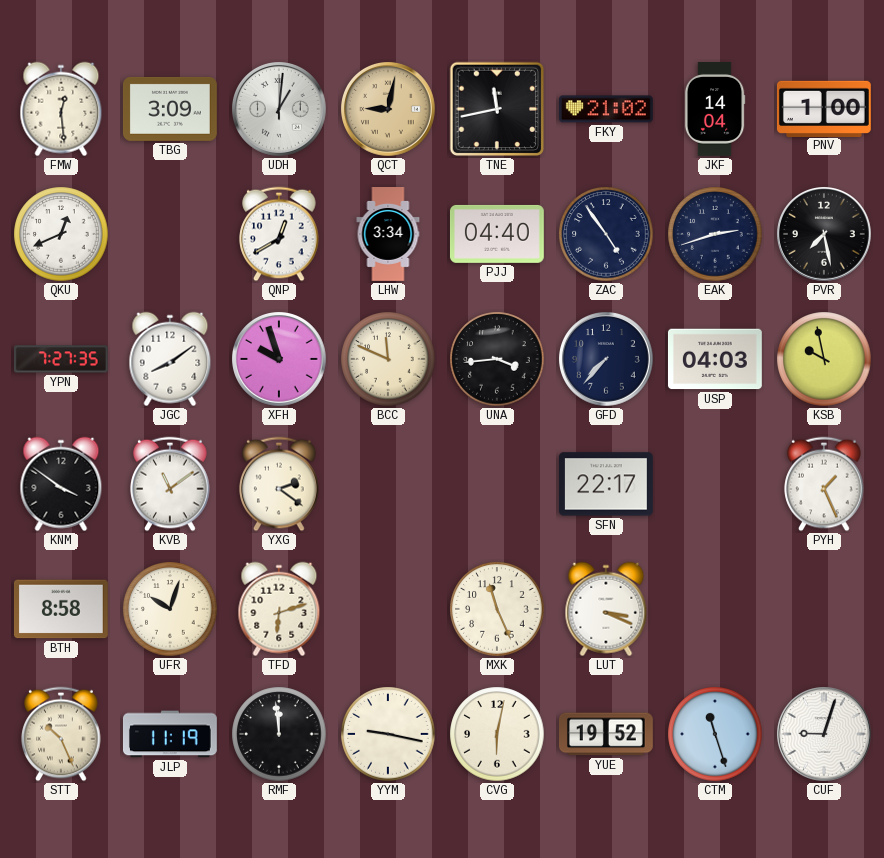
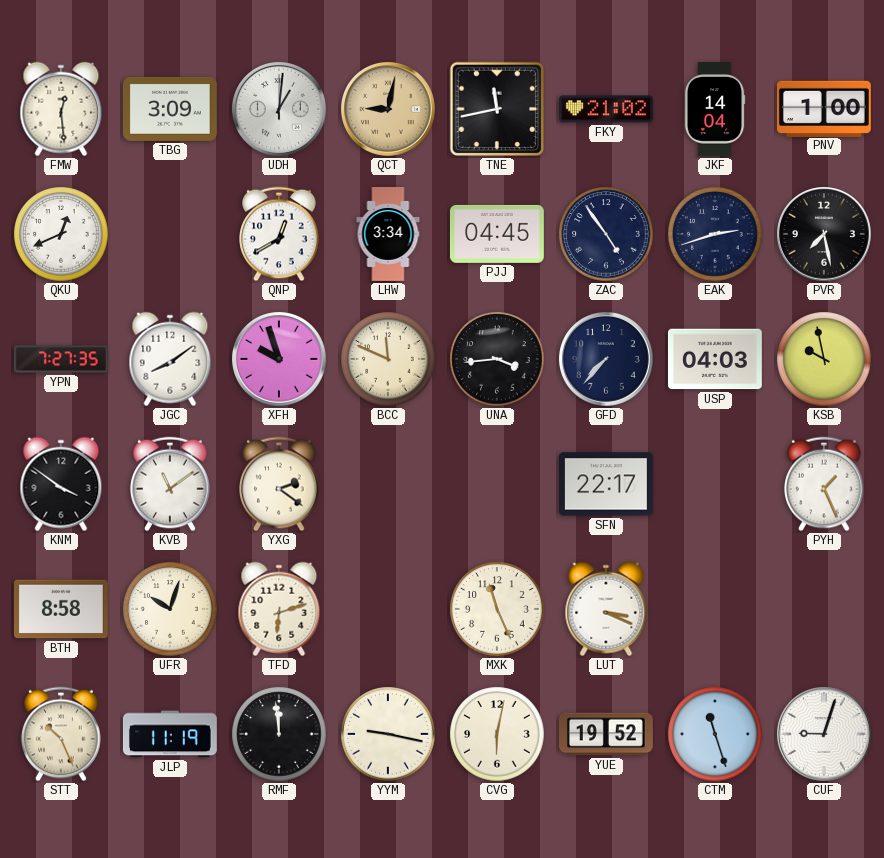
PJJ: 04:40 -> 04:45 (497, 234)
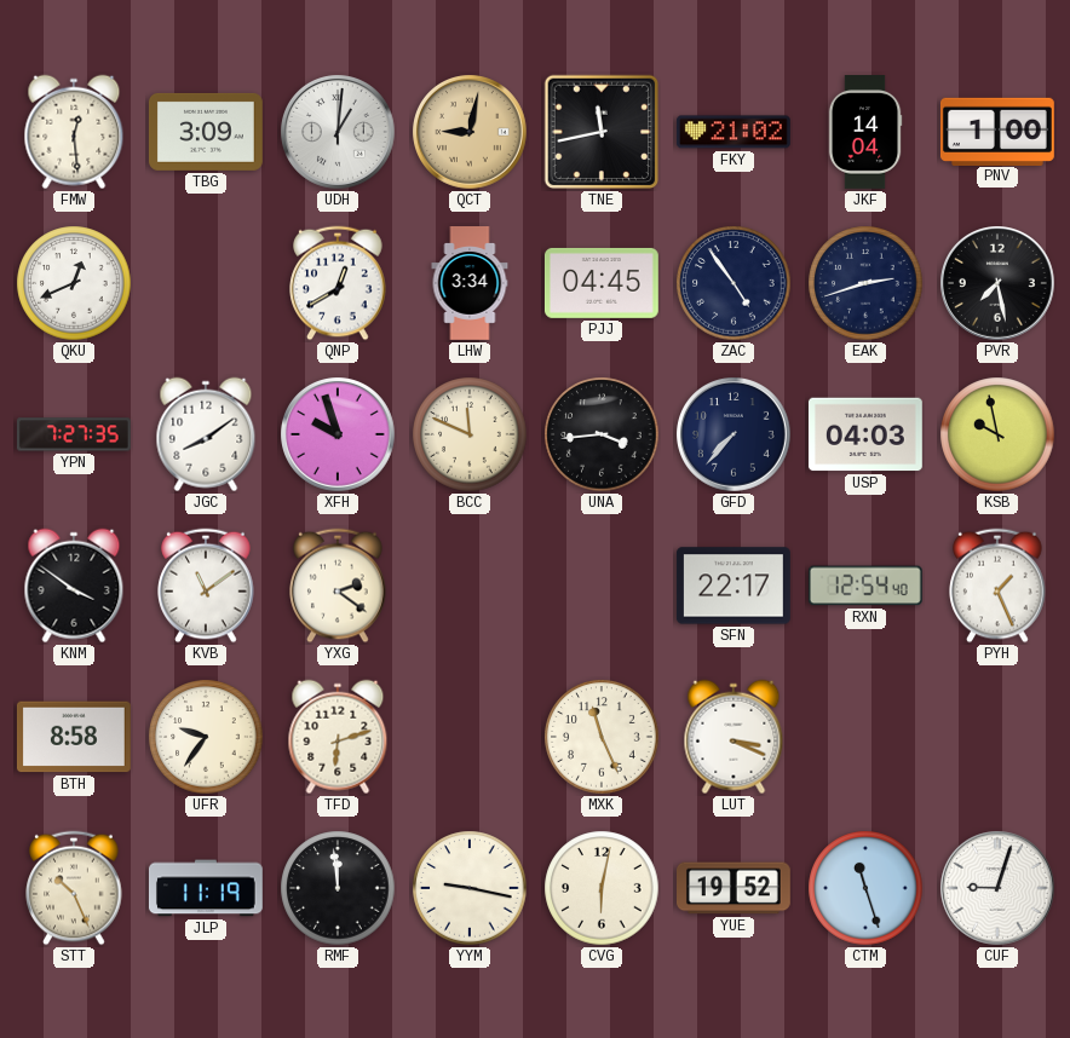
RXN: none -> 12:54 (865, 586)
UFR: 10:03 -> 9:36 (206, 737)
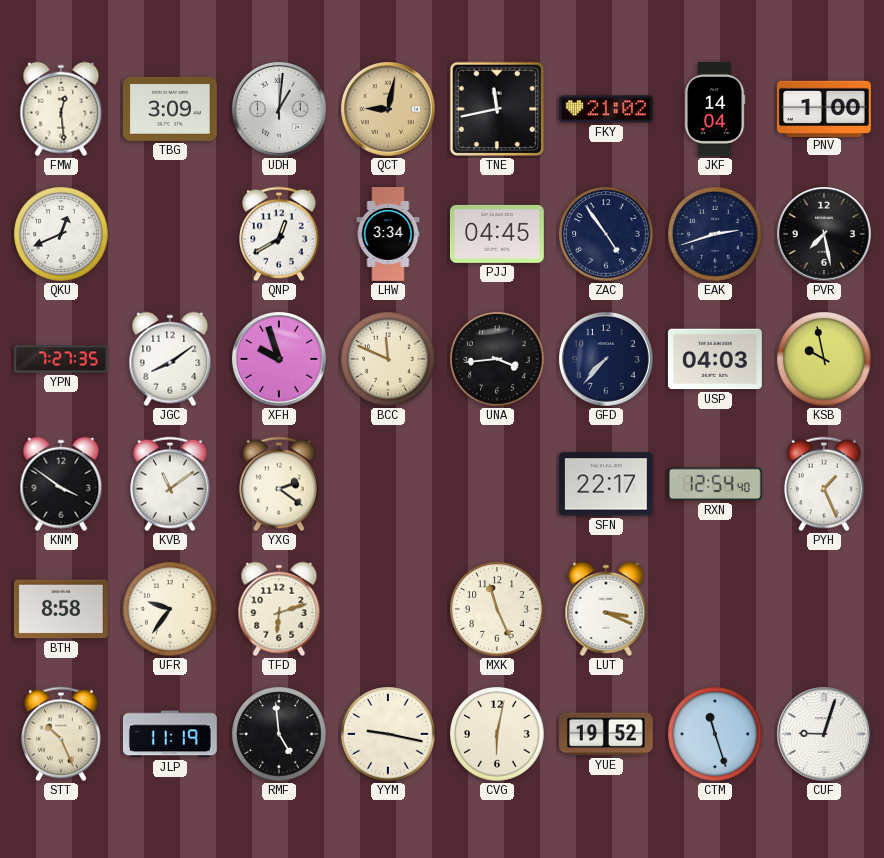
RMF: 11:59 -> 4:59 (279, 734)
